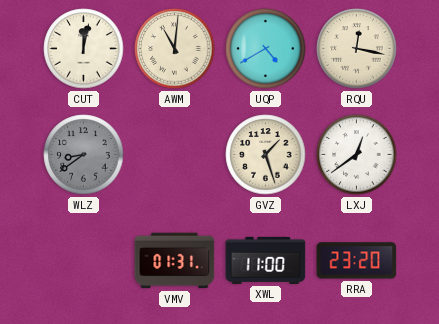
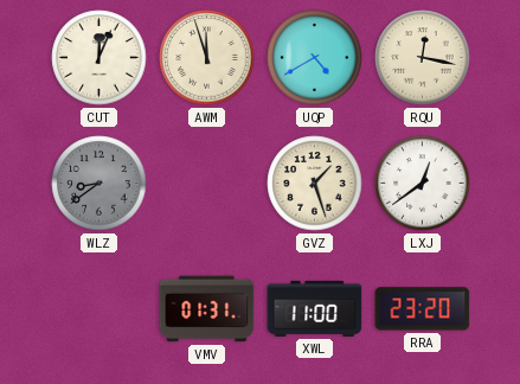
CUT: 12:02 -> 12:04 (99, 58)
AWM: 11:01 -> 11:57 (207, 58)
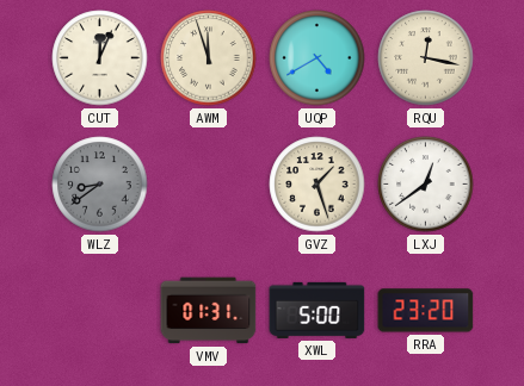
XWL: 11:00 -> 5:00 (318, 310)
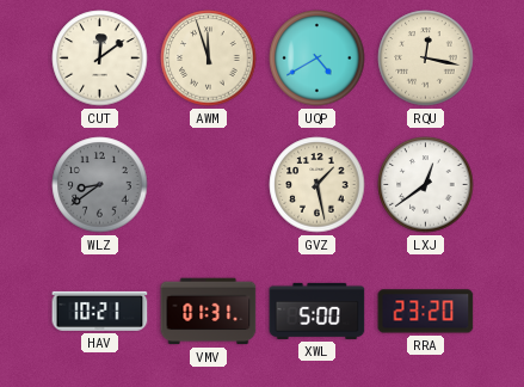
CUT: 12:04 -> 12:09 (100, 59)
GVZ: 1:27 -> 1:28 (318, 185)
HAV: none -> 10:21 (100, 311)
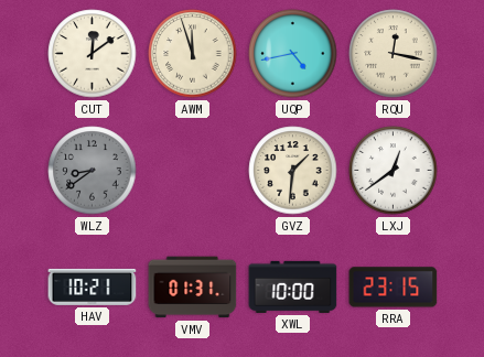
UQP: 4:40 -> 4:43 (293, 54)
GVZ: 1:28 -> 1:31 (293, 171)
XWL: 5:00 -> 10:00 (293, 286)
RRA: 23:20 -> 23:15 (394, 288)
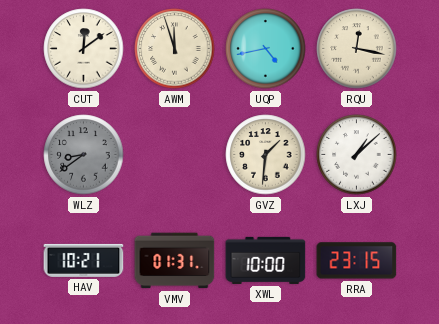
LXJ: 12:39 -> 1:08 (357, 155)
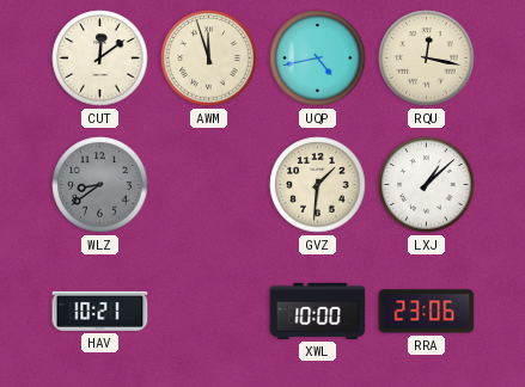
VMV: 01:31 -> none (175, 261)
RRA: 23:15 -> 23:06 (427, 312)
